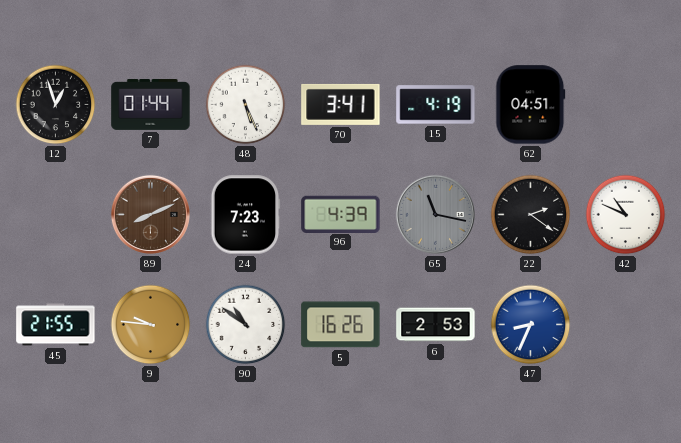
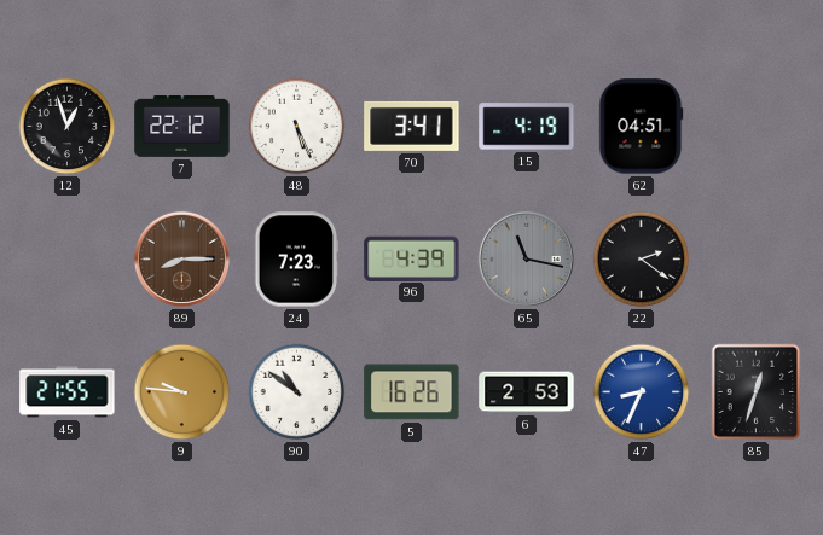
7: 01:44 -> 22:12 (182, 127)
89: 8:11 -> 8:15 (181, 258)
42: 10:49 -> none (626, 215)
85: none -> 12:33 (757, 392)
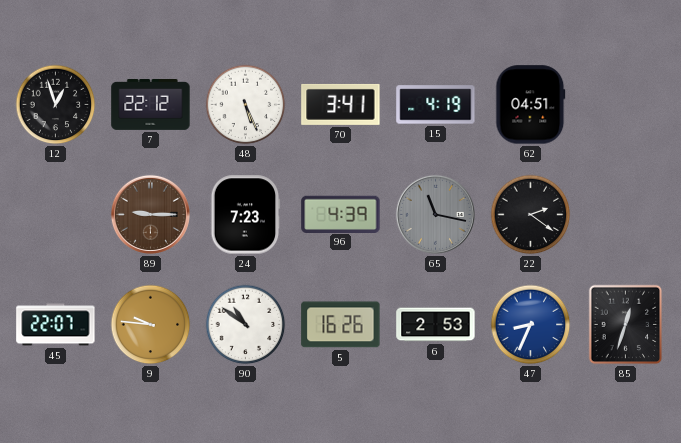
89: 8:15 -> 9:15 (150, 214)
45: 21:55 -> 22:07 (56, 325)
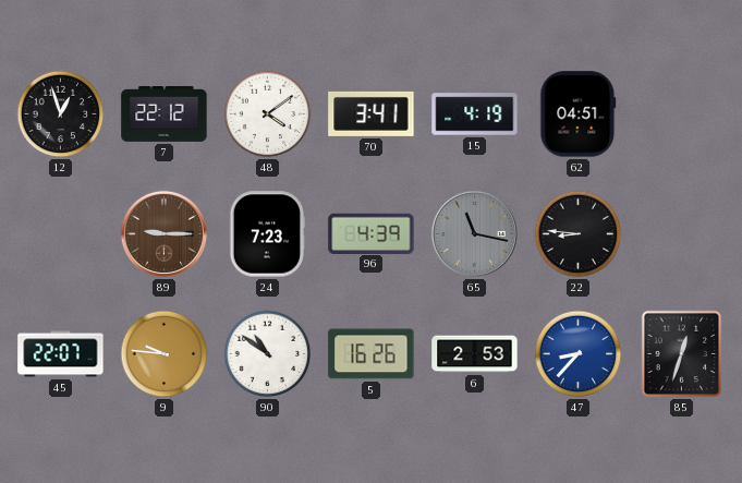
48: 5:26 -> 4:09 (268, 114)
22: 2:21 -> 8:46 (579, 234)
47: 8:34 -> 8:37 (579, 354)
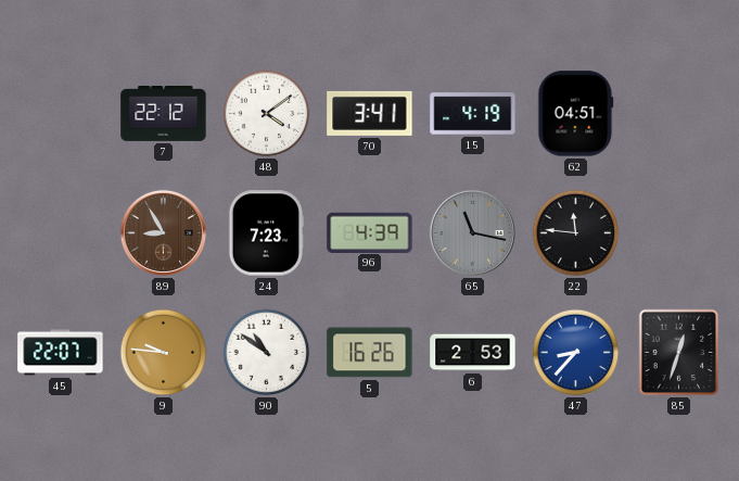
12: 12:57 -> none (61, 114)
89: 9:15 -> 8:55 (163, 232)
22: 8:46 -> 11:46 (576, 233)
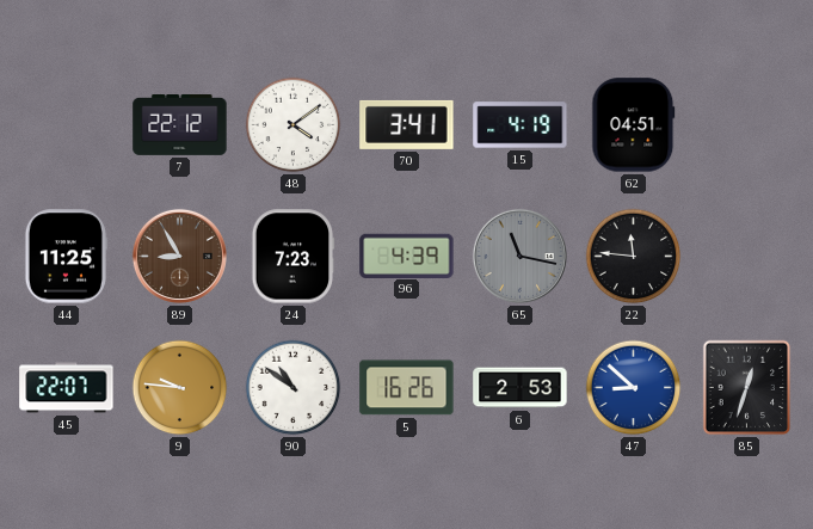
44: none -> 11:25 (64, 257)
47: 8:37 -> 8:52 (634, 388)
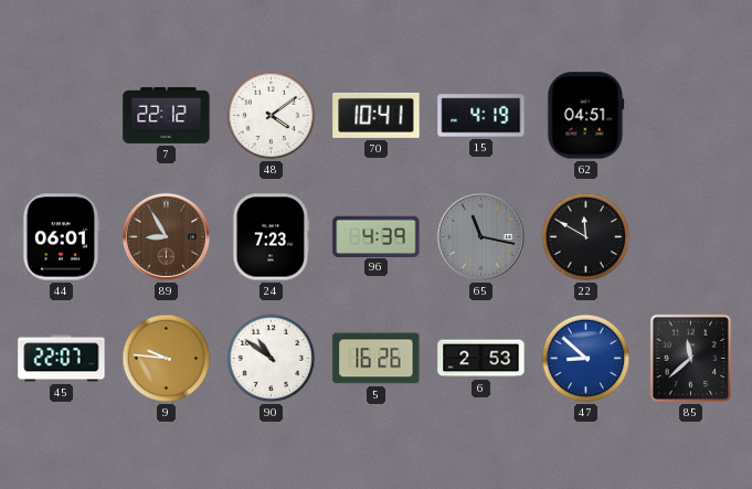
70: 3:41 -> 10:41 (377, 115)
44: 11:25 -> 06:01 (60, 237)
22: 11:46 -> 11:50 (586, 237)
85: 12:33 -> 11:38 (691, 359)
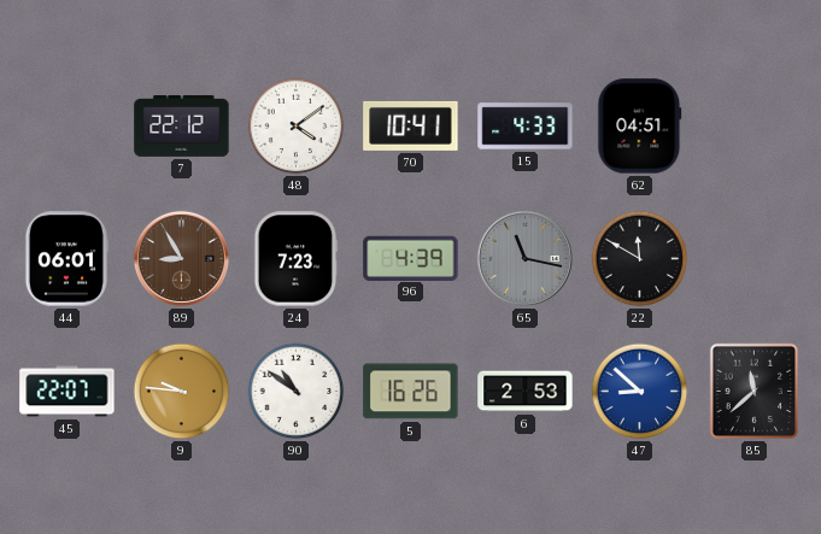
15: 4:19 -> 4:33 (526, 127)
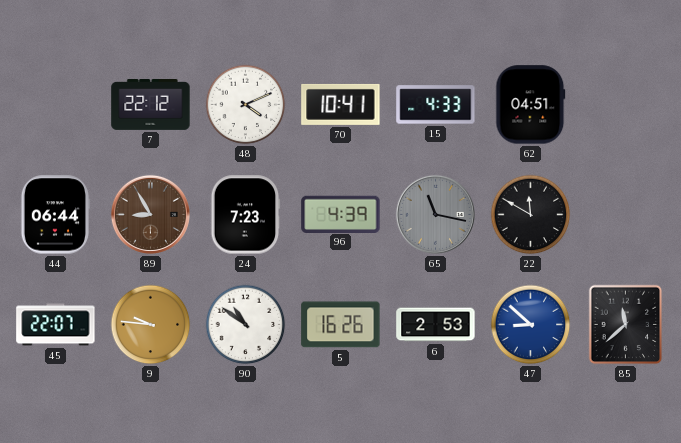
48: 4:09 -> 4:11 (246, 105)
44: 06:01 -> 06:44 (54, 215)
